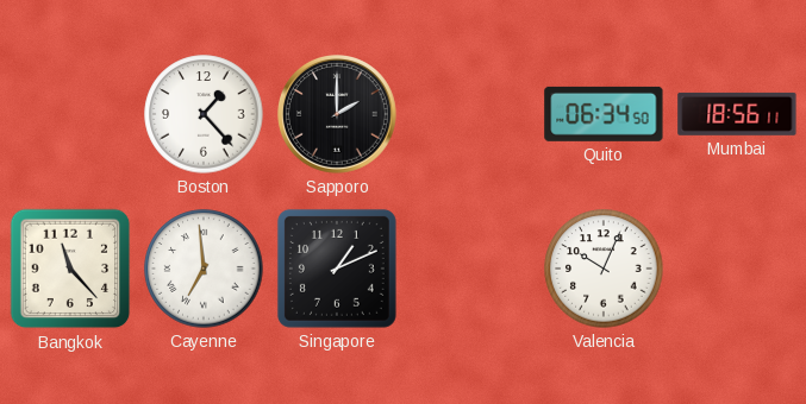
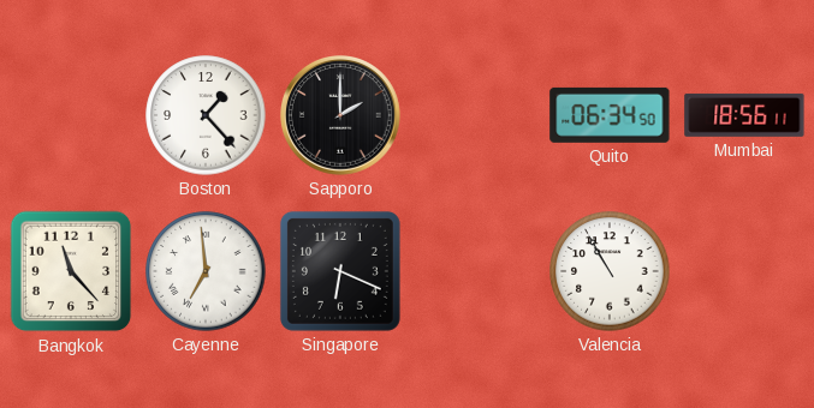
Singapore: 1:11 -> 6:19 (340, 271)
Valencia: 10:04 -> 10:55 (610, 271)
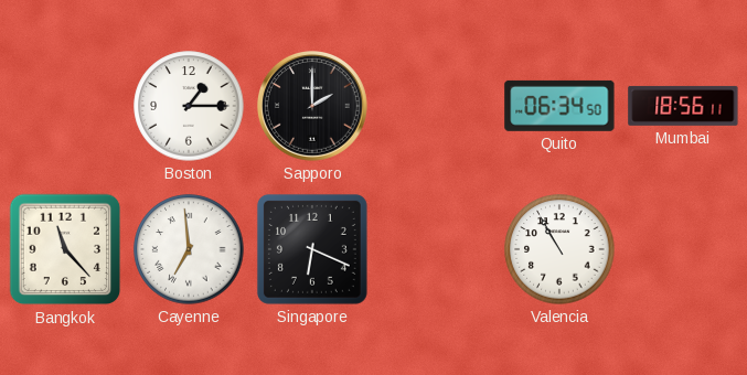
Boston: 1:23 -> 1:15 (189, 106)
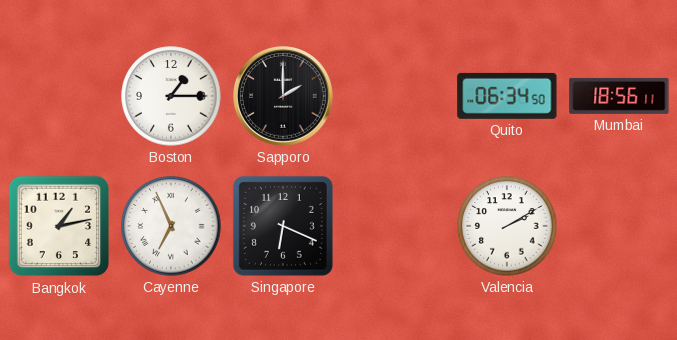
Bangkok: 11:23 -> 1:13 (59, 226)
Cayenne: 6:59 -> 6:56 (171, 226)
Valencia: 10:55 -> 2:10 (507, 226)
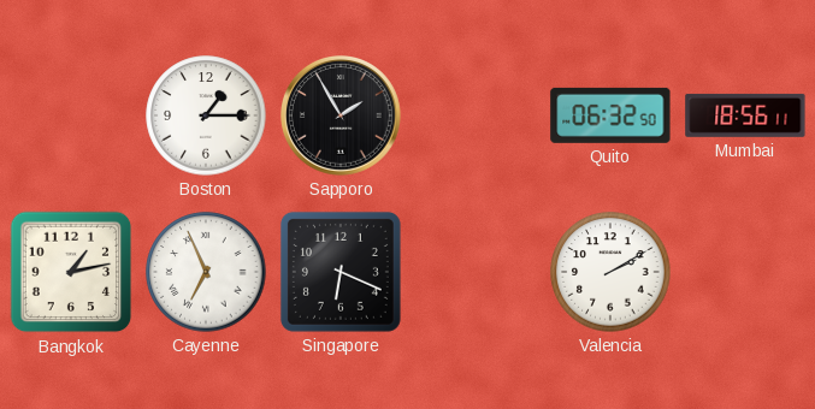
Sapporo: 2:00 -> 1:55 (342, 117)
Quito: 06:34 -> 06:32 (610, 115)
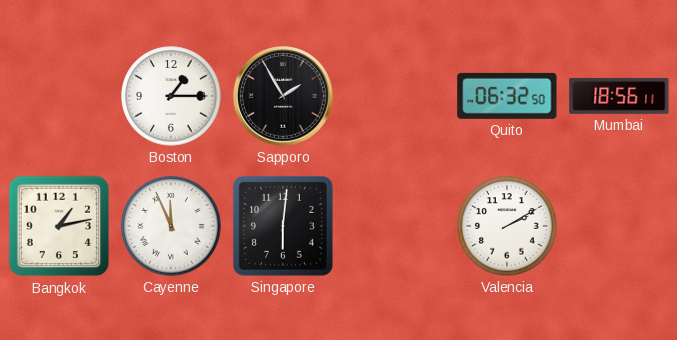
Cayenne: 6:56 -> 11:56 (171, 226)
Singapore: 6:19 -> 6:01 (283, 226)
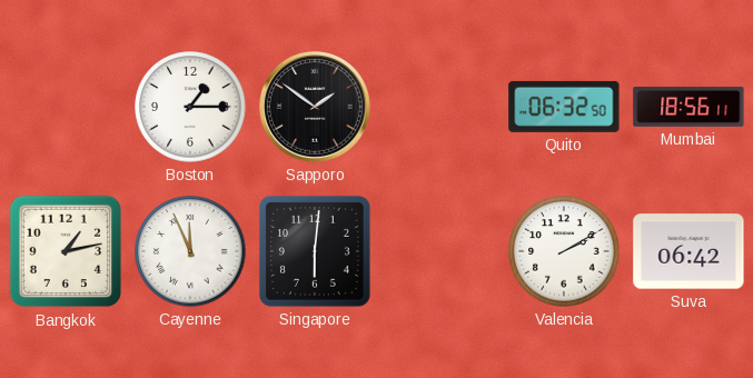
Sapporo: 1:55 -> 1:51 (316, 108)
Suva: none -> 06:42 (688, 251)
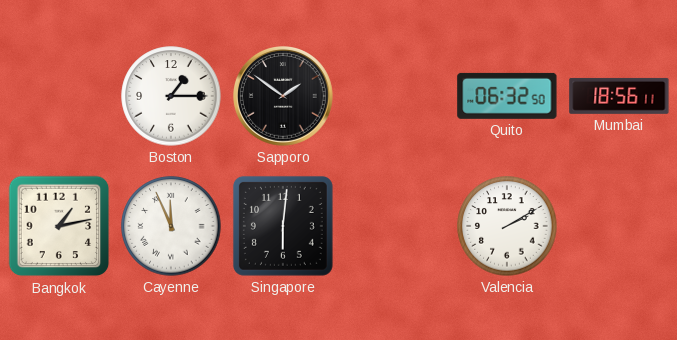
Suva: 06:42 -> none (688, 251)
